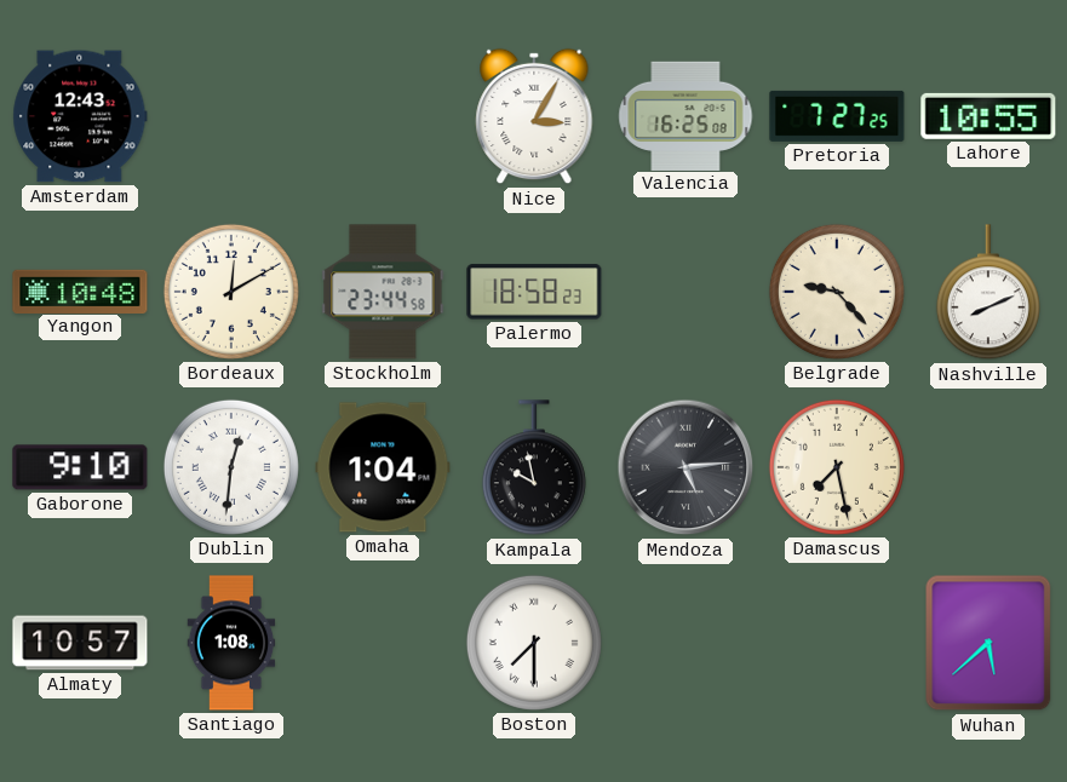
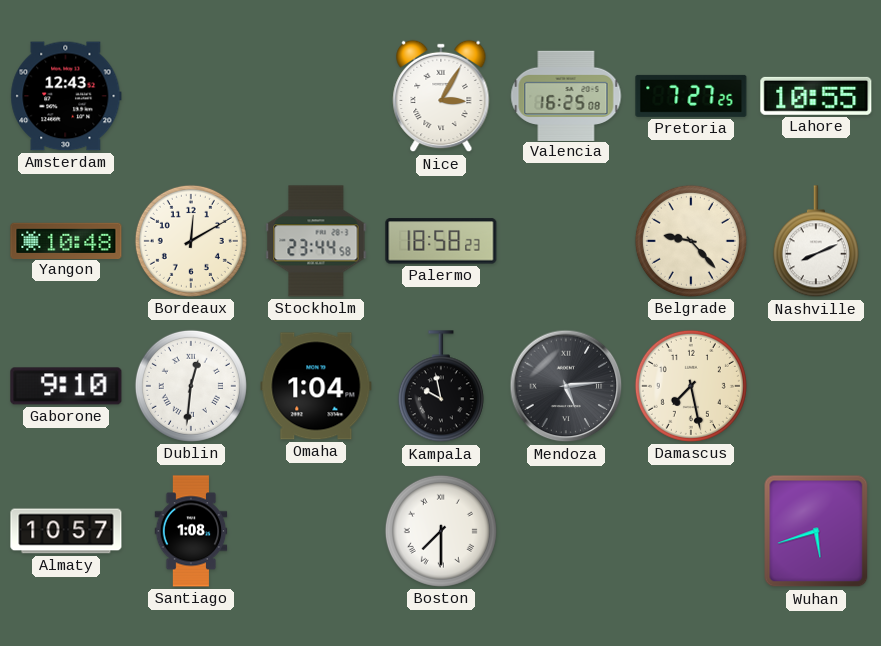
Wuhan: 5:38 -> 5:42 (816, 531)
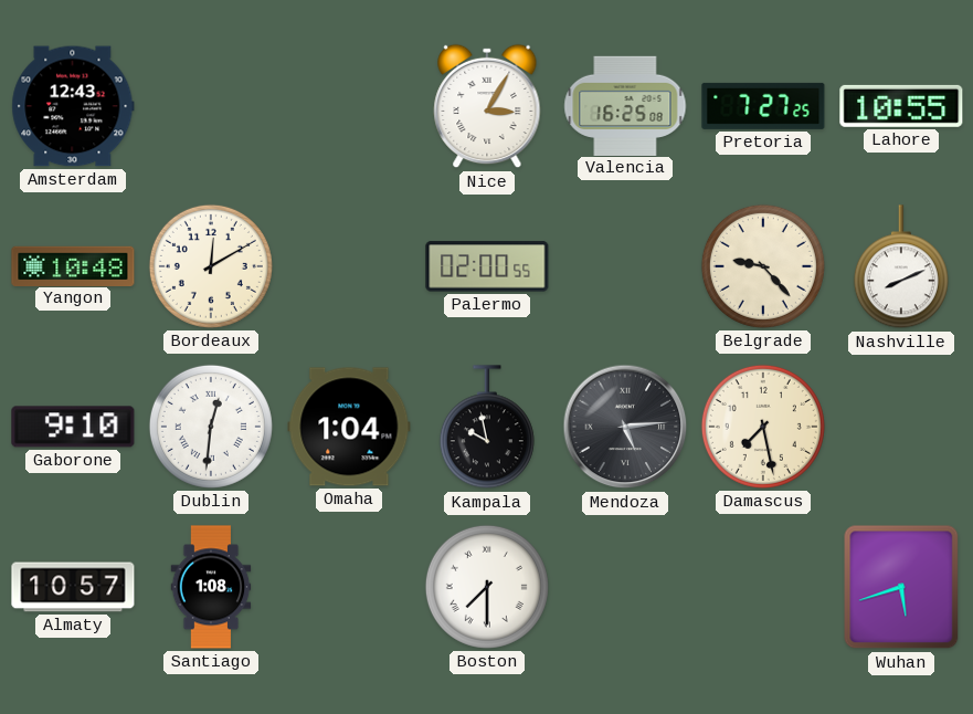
Stockholm: 23:44 -> none (316, 241)
Palermo: 18:58 -> 02:00 (487, 266)
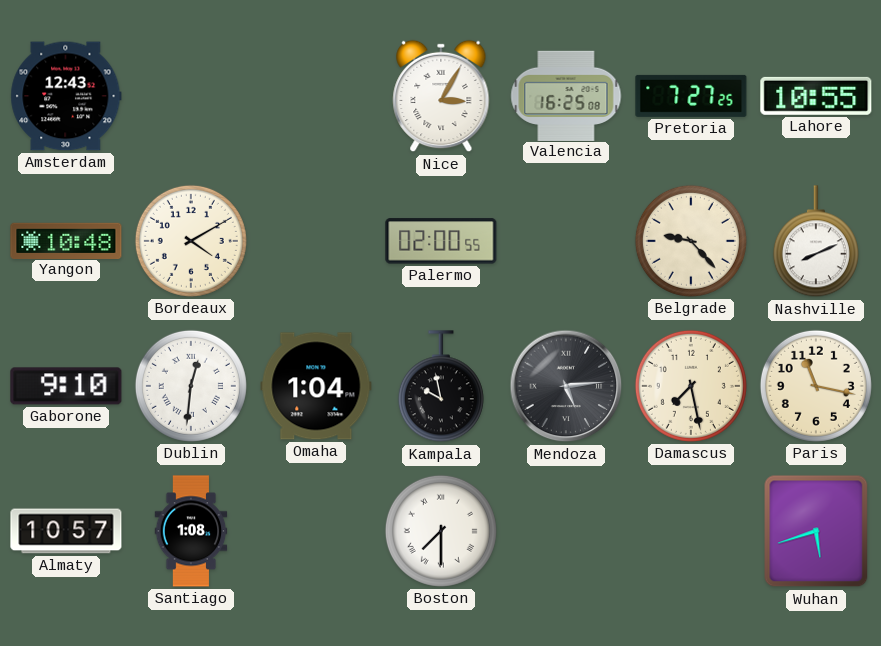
Bordeaux: 12:10 -> 4:10 (191, 241)
Paris: none -> 11:17 (816, 386)
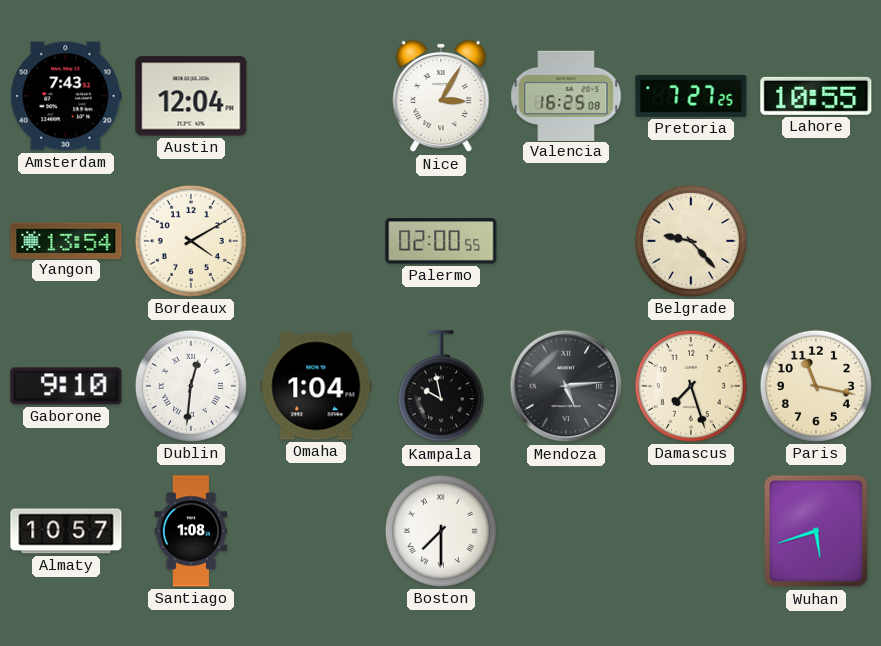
Amsterdam: 12:43 -> 7:43 (66, 96)
Austin: none -> 12:04 (191, 96)
Yangon: 10:48 -> 13:54 (66, 240)
Nashville: 8:11 -> none (816, 242)
Damascus: 7:28 -> 7:27 (691, 386)
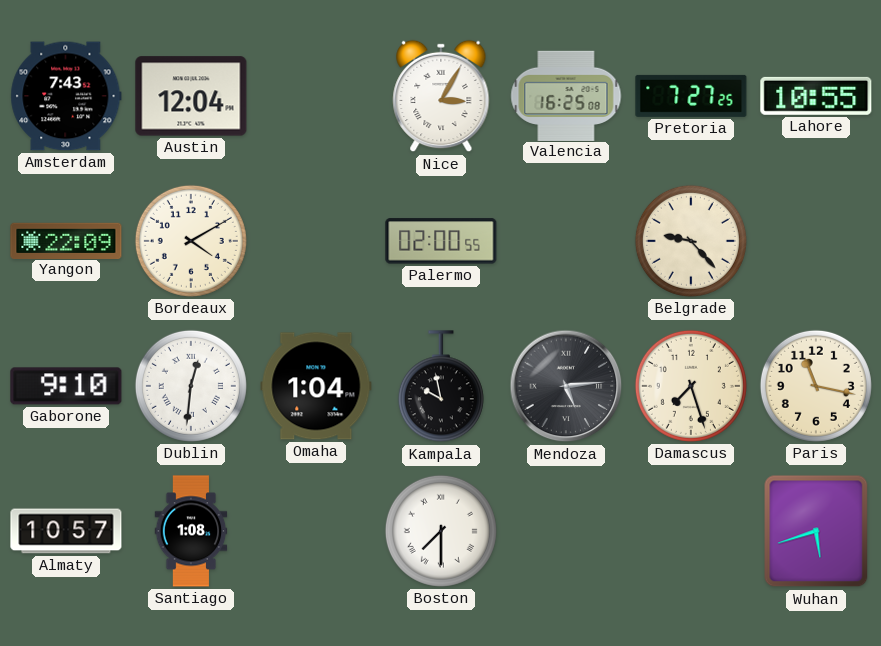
Yangon: 13:54 -> 22:09 (66, 240)
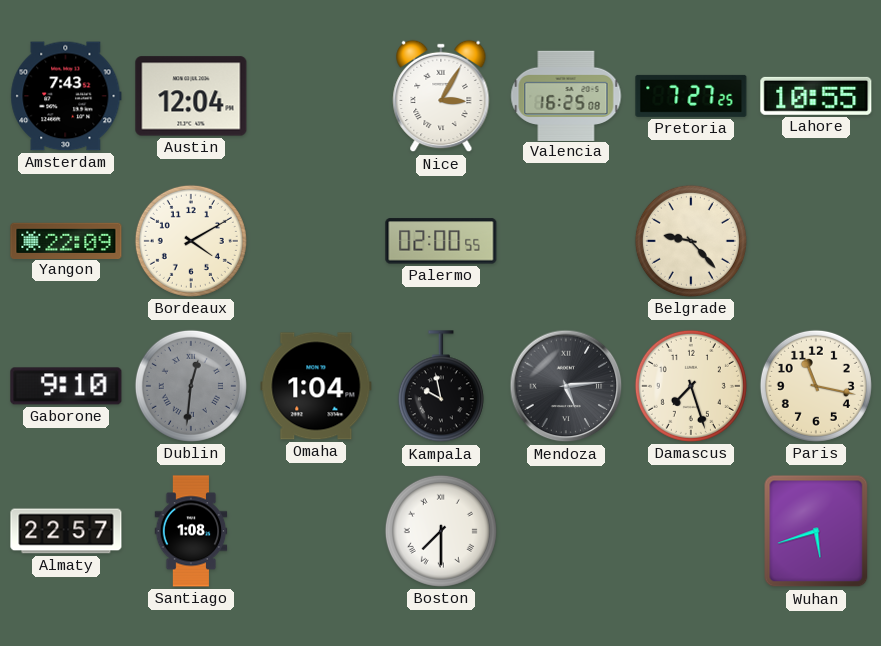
Dublin dial: white -> grey (191, 386)
Almaty: 10:57 -> 22:57 (66, 531)
